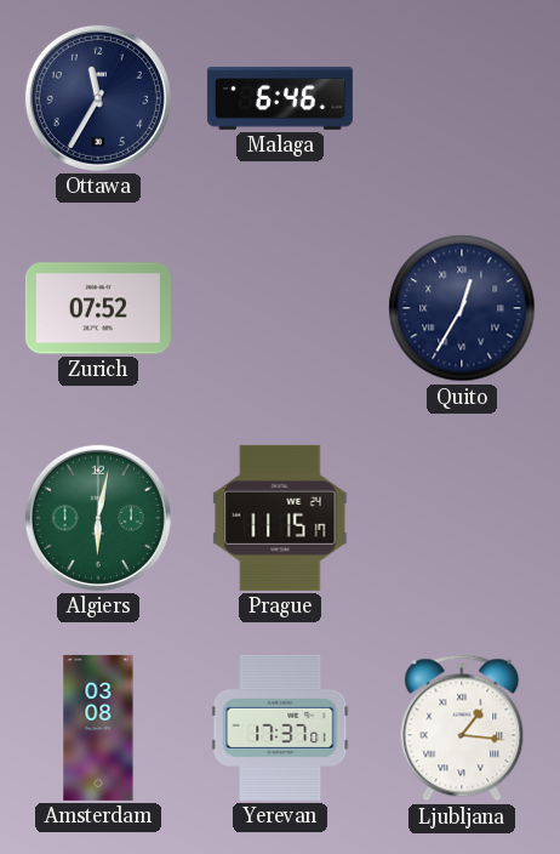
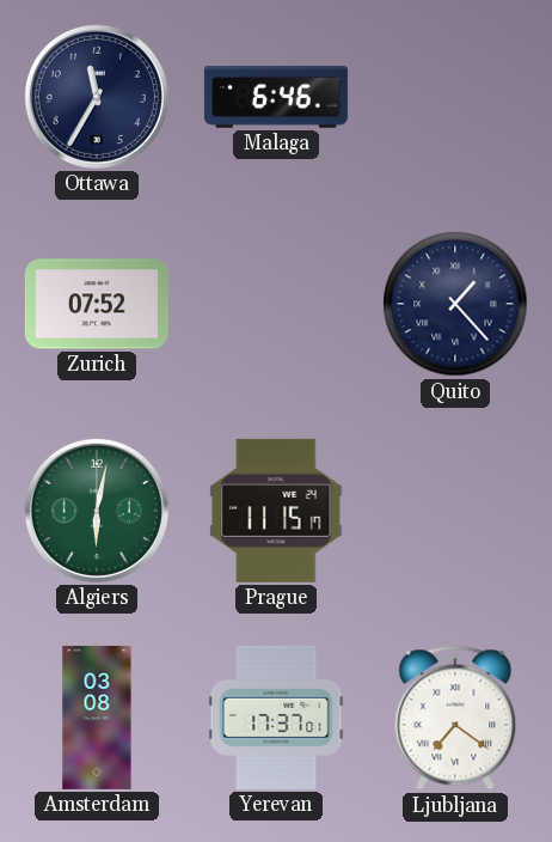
Quito: 12:35 -> 1:23 (455, 304)
Ljubljana: 1:16 -> 7:21 (455, 718)
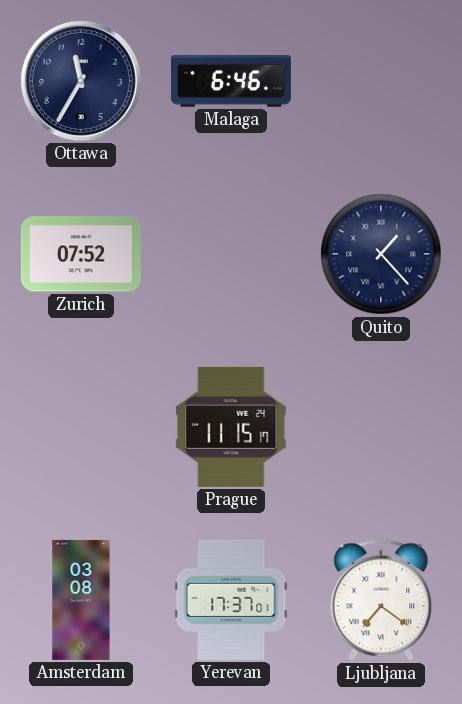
Algiers: 6:02 -> none (97, 511)
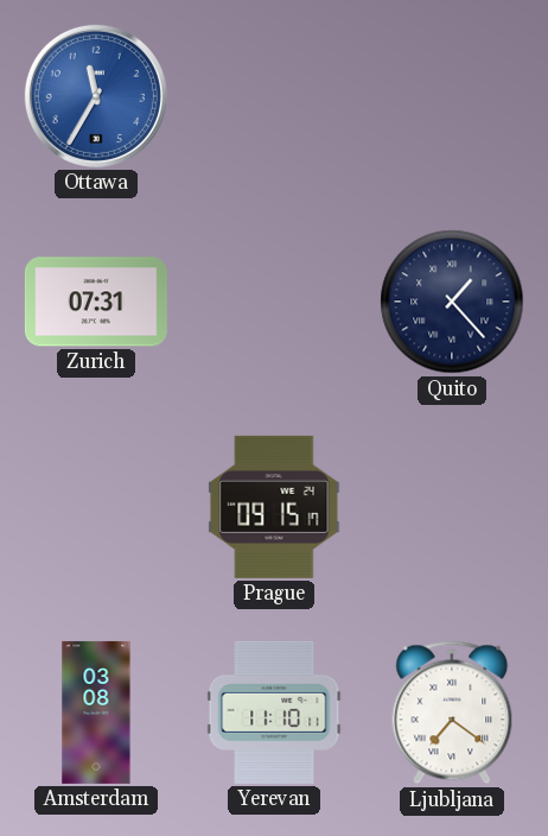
Ottawa dial: navy -> blue (96, 96)
Malaga: 6:46 -> none (231, 81)
Zurich: 07:52 -> 07:31 (96, 302)
Prague: 11:15 -> 09:15 (274, 507)
Yerevan: 17:37 -> 11:10 (274, 712)
